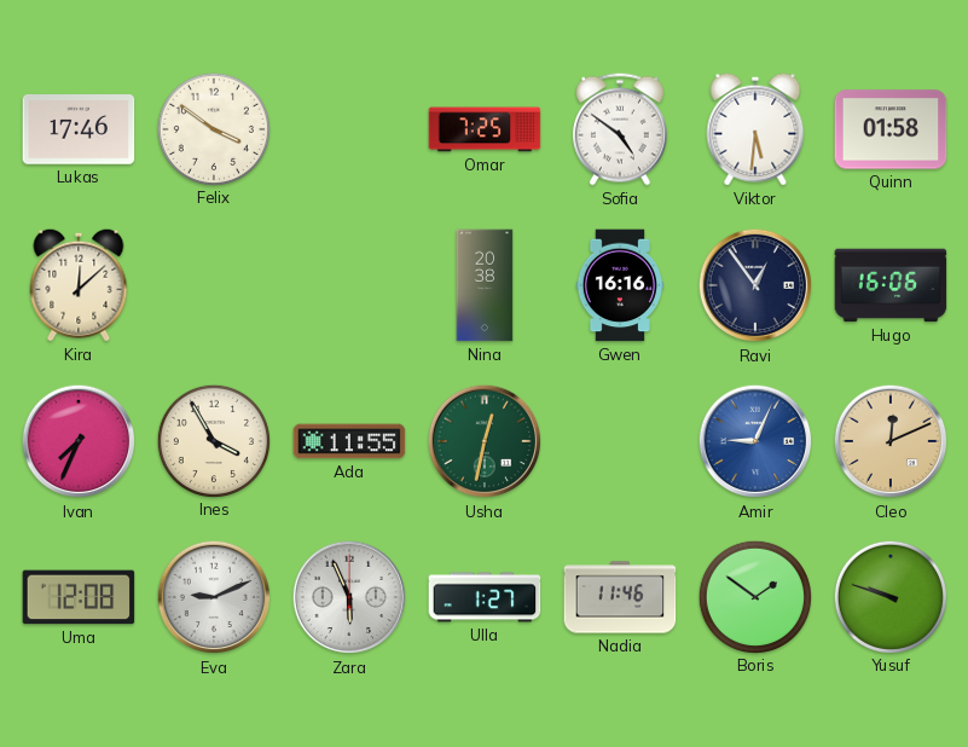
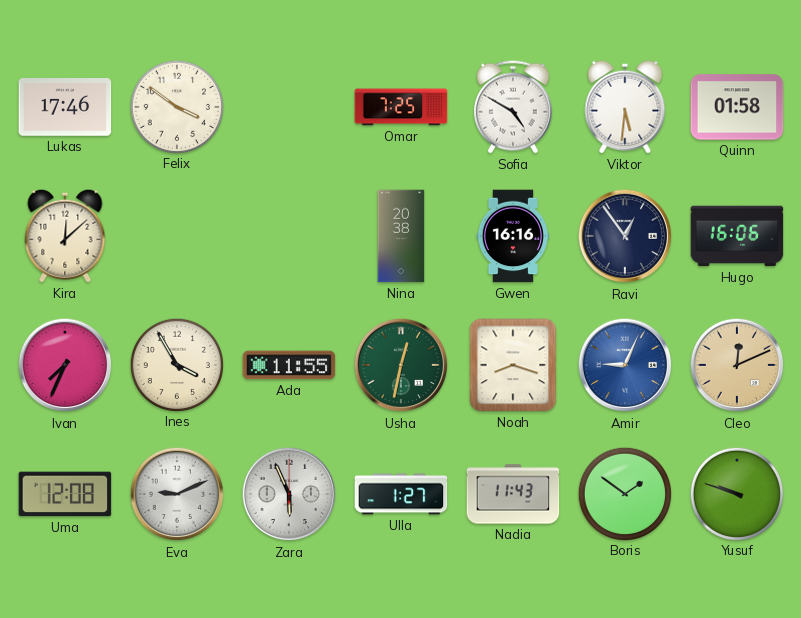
Sofia: 4:51 -> 4:50 (513, 107)
Noah: none -> 8:18 (513, 365)
Nadia: 11:46 -> 11:43 (513, 494)
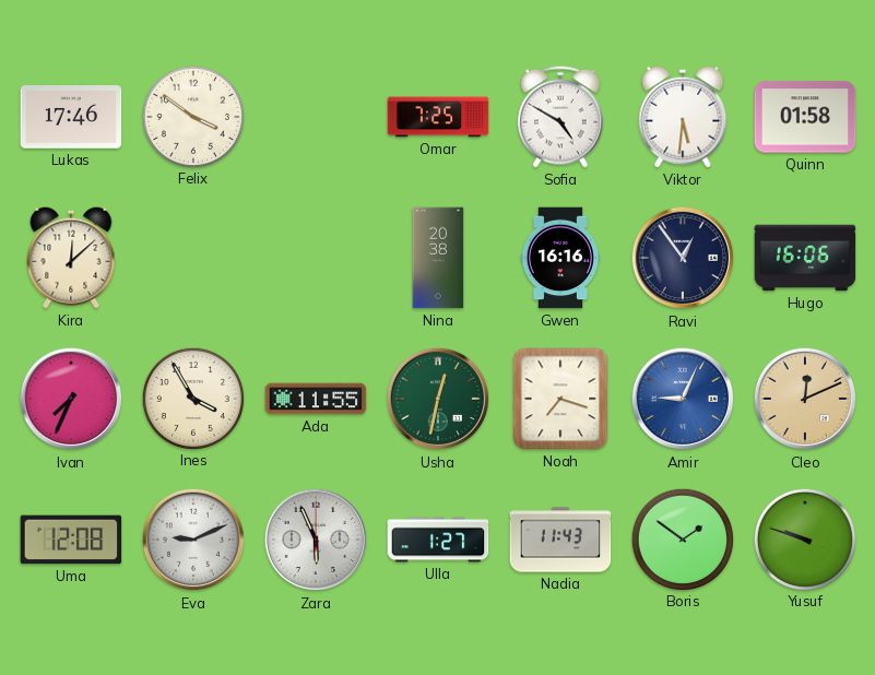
Noah: 8:18 -> 7:18 (560, 399)
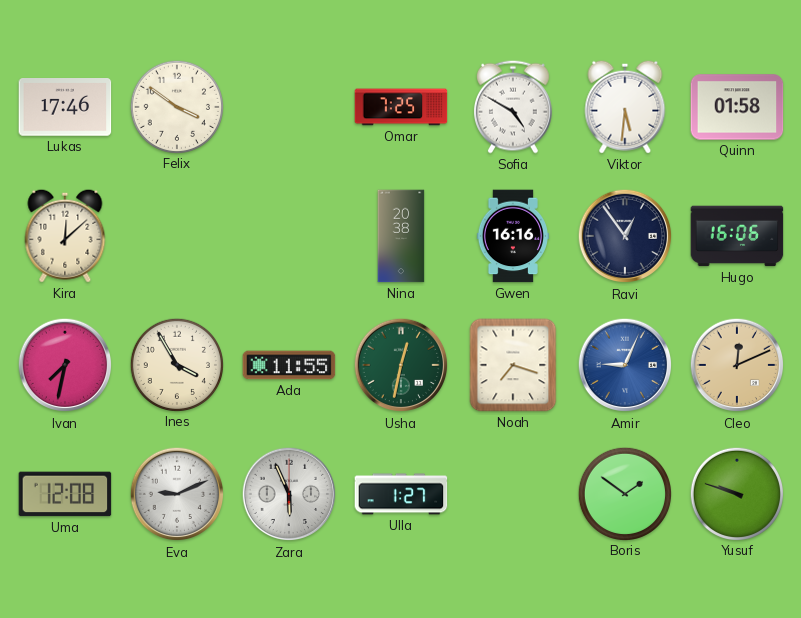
Ivan: 7:34 -> 7:32 (65, 365)
Nadia: 11:43 -> none (560, 540)
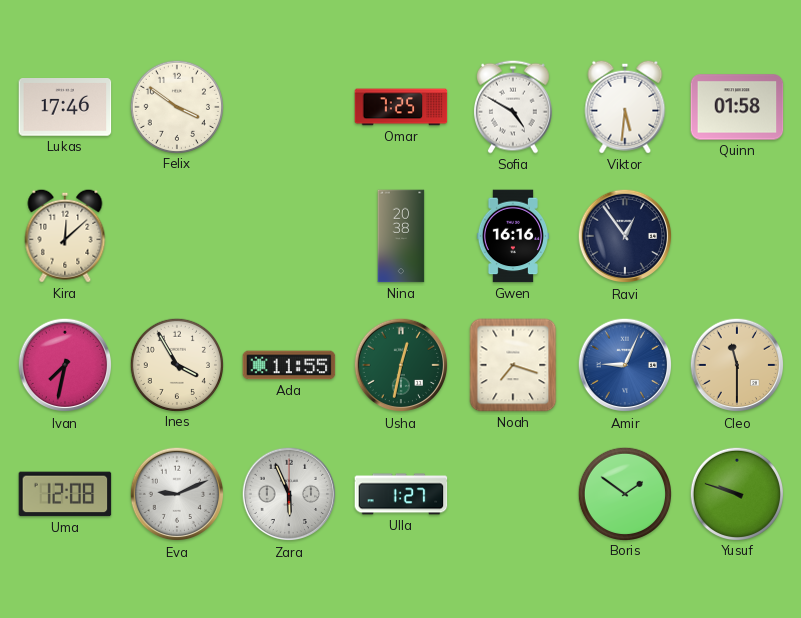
Hugo: 16:06 -> none (737, 236)
Cleo: 12:11 -> 11:30 (737, 365)
